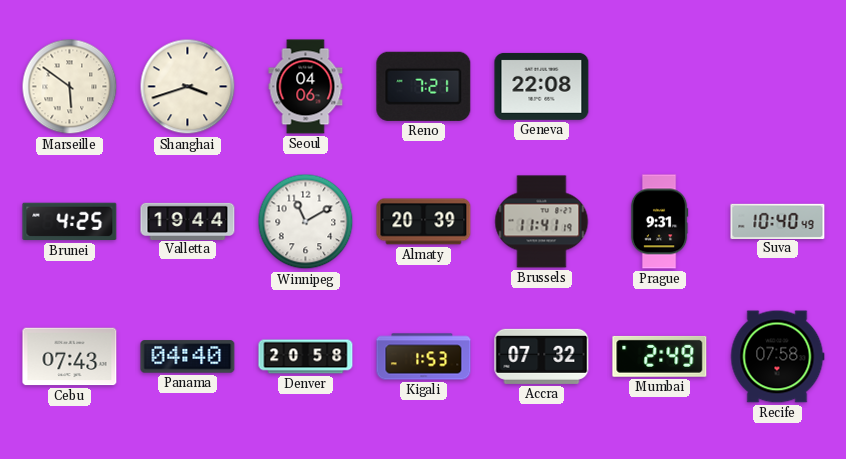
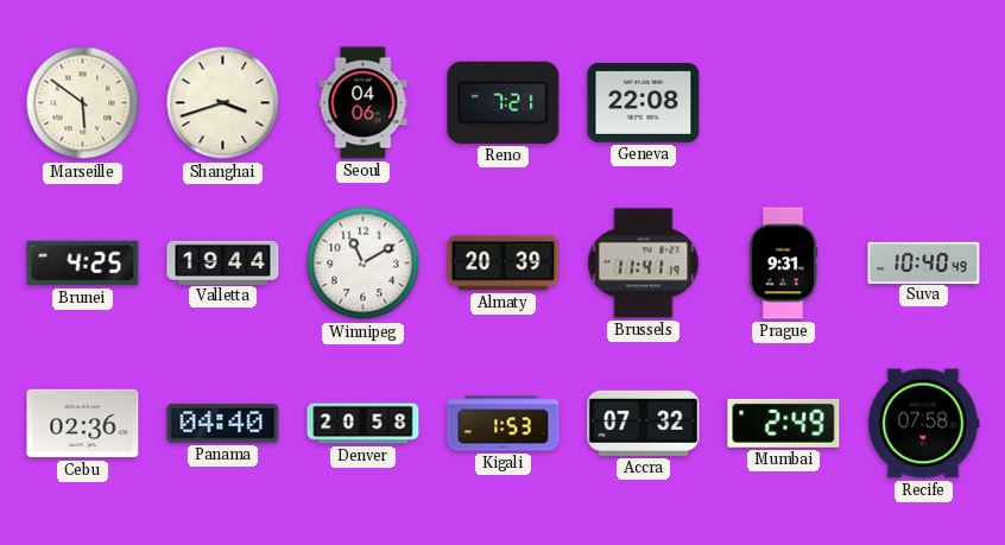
Cebu: 07:43 -> 02:36 (83, 424)
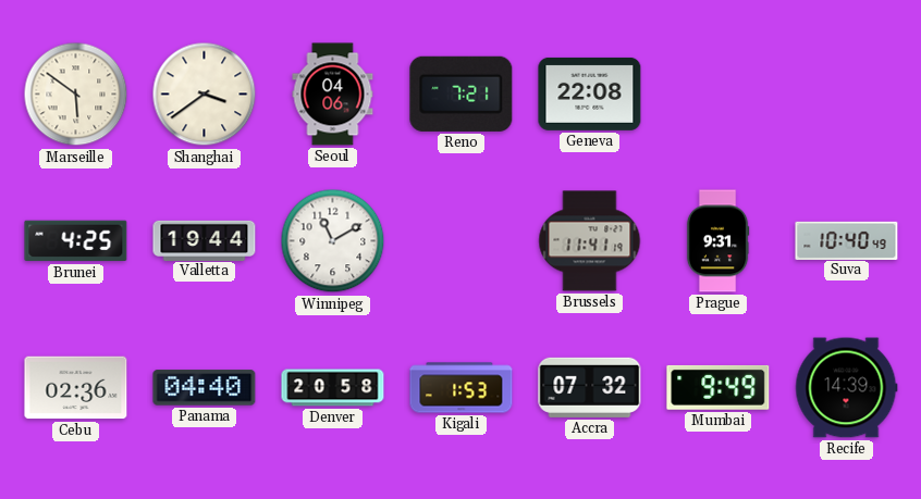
Shanghai: 3:42 -> 3:39 (205, 95)
Almaty: 20:39 -> none (504, 264)
Mumbai: 2:49 -> 9:49 (719, 387)
Recife: 07:58 -> 14:39 (847, 388)
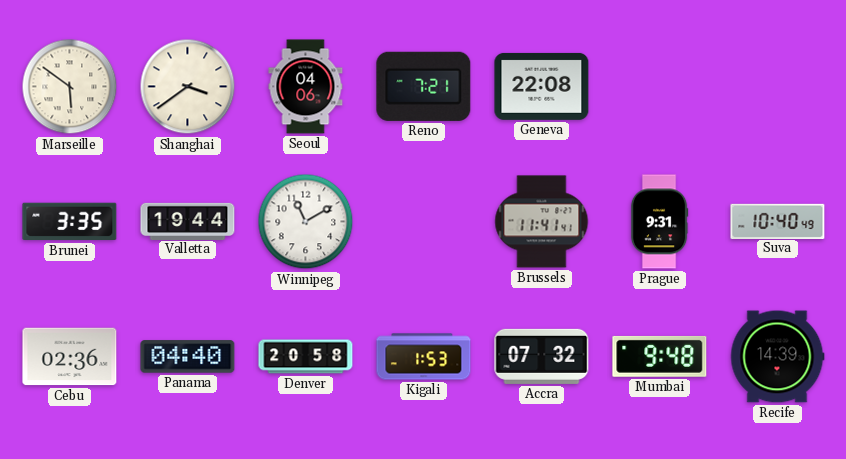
Brunei: 4:25 -> 3:35 (70, 222)
Brussels: 11:41:19 -> 11:41:41 (542, 222)
Mumbai: 9:49 -> 9:48 (660, 356)
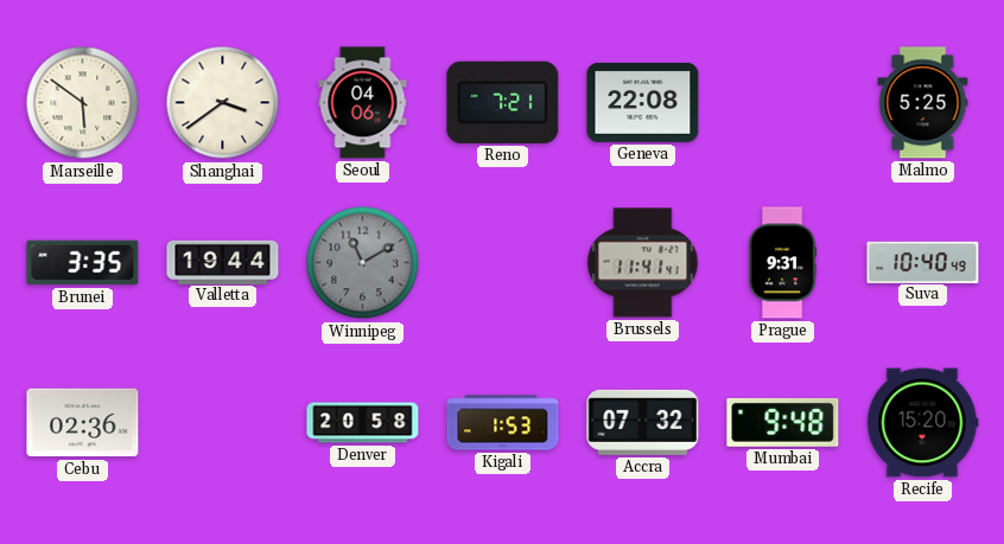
Malmo: none -> 5:25 (923, 103)
Winnipeg dial: white -> grey (363, 263)
Panama: 04:40 -> none (188, 357)
Recife: 14:39 -> 15:20 (923, 423)
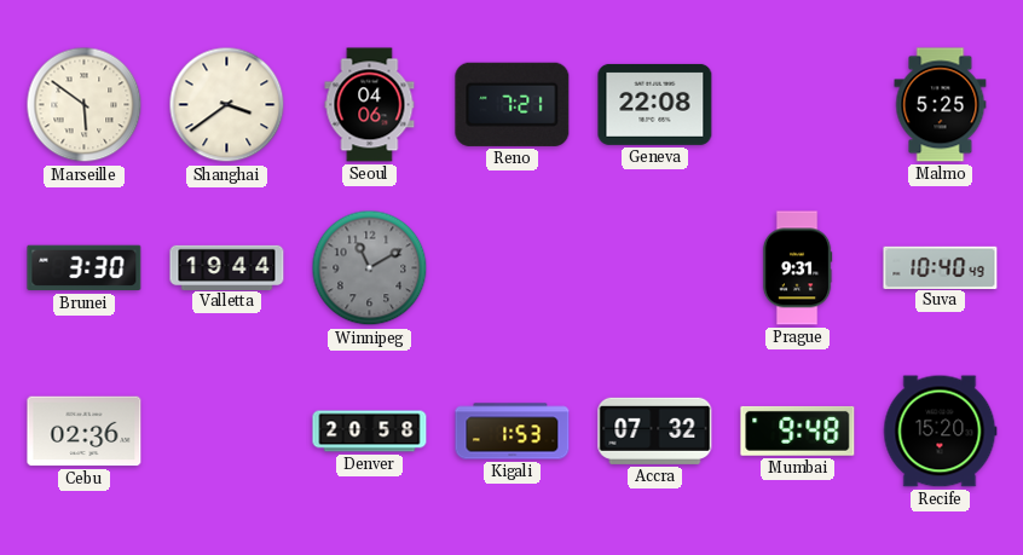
Brunei: 3:35 -> 3:30 (85, 268)
Brussels: 11:41 -> none (643, 263)
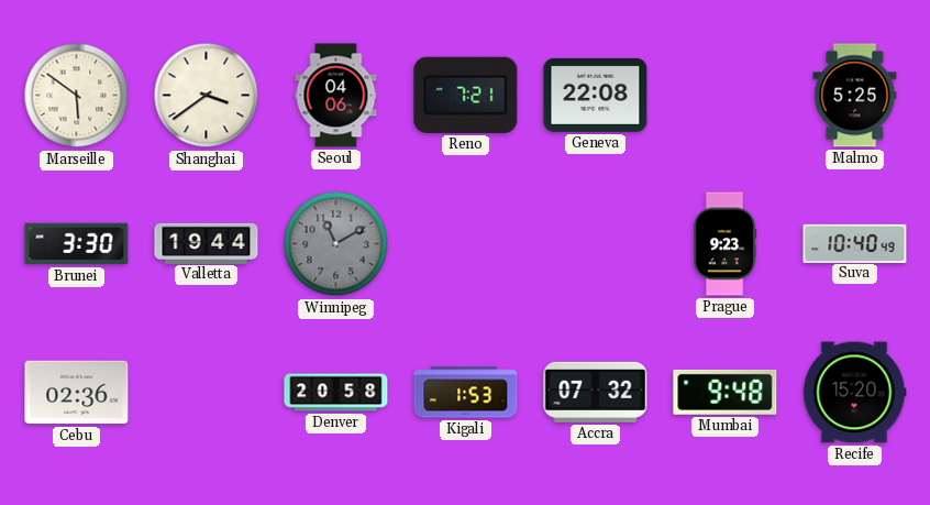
Prague: 9:31 -> 9:23 (724, 244)
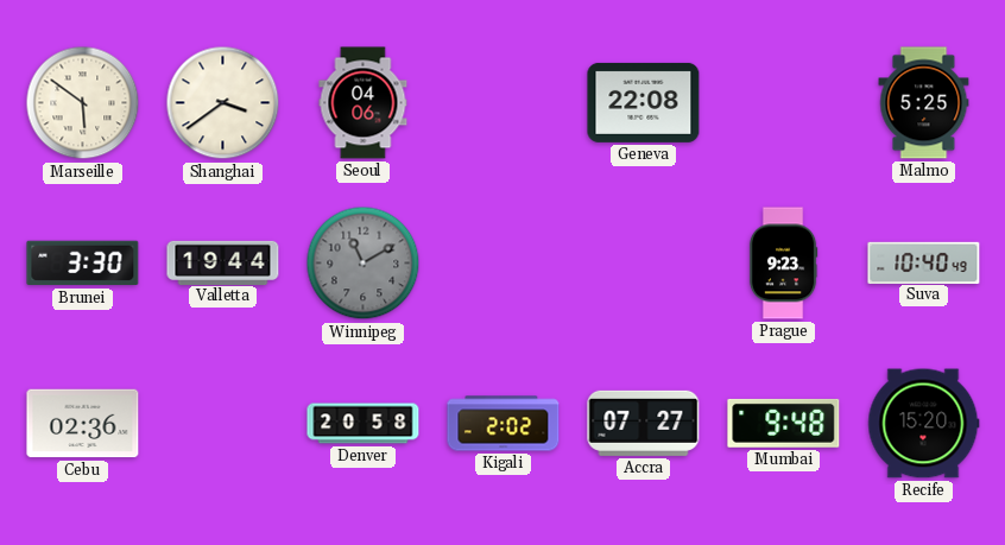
Reno: 7:21 -> none (466, 95)
Kigali: 1:53 -> 2:02 (504, 424)
Accra: 07:32 -> 07:27 (644, 423)
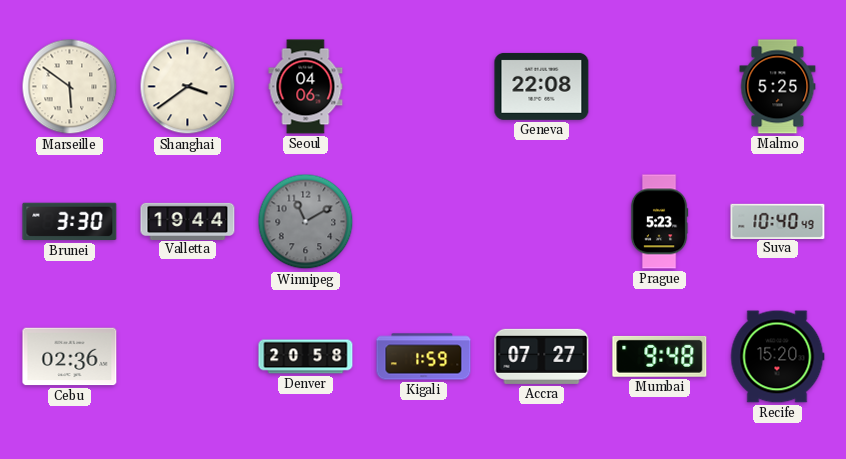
Prague: 9:23 -> 5:23 (659, 222)
Kigali: 2:02 -> 1:59 (424, 357)
